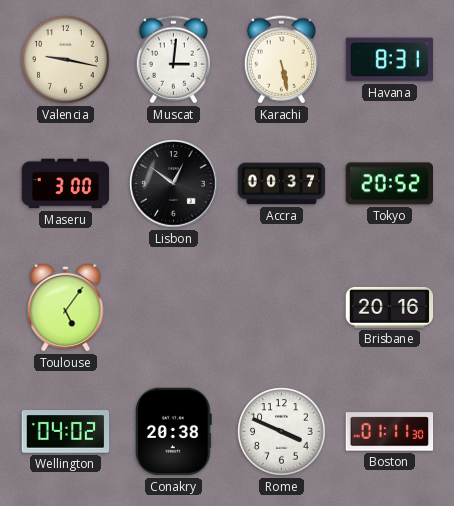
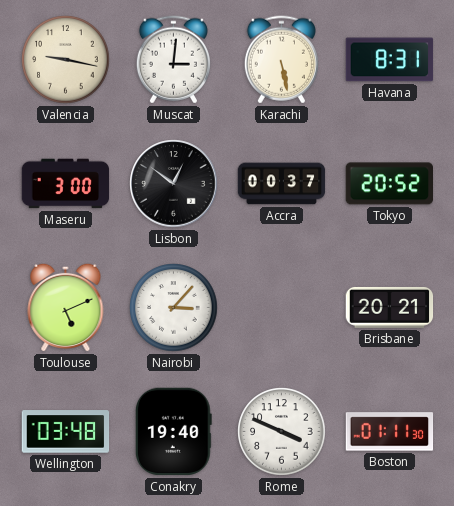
Toulouse: 5:06 -> 5:11 (66, 307)
Nairobi: none -> 3:07 (174, 308)
Brisbane: 20:16 -> 20:21 (390, 307)
Wellington: 04:02 -> 03:48 (66, 432)
Conakry: 20:38 -> 19:40 (173, 432)
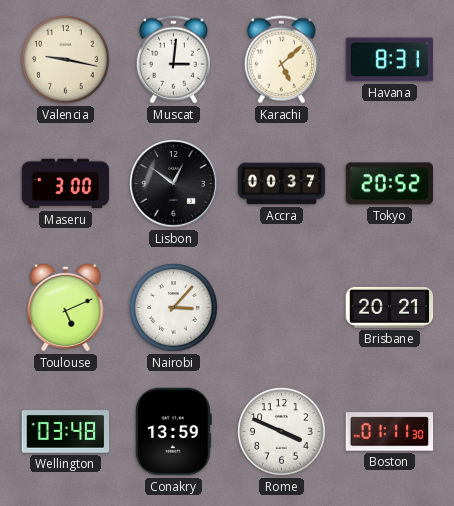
Karachi: 5:28 -> 5:08 (281, 60)
Conakry: 19:40 -> 13:59 (173, 432)
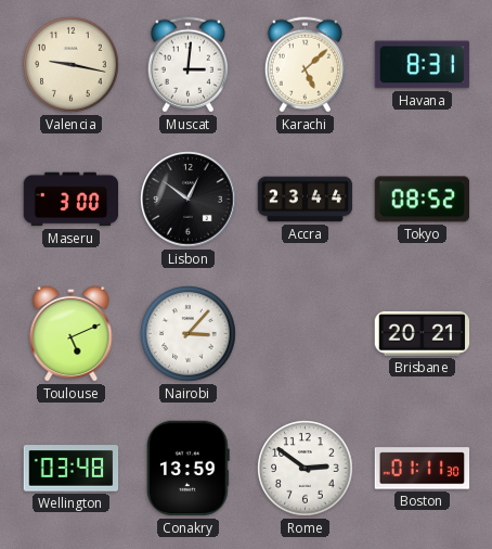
Accra: 00:37 -> 23:44 (306, 200)
Tokyo: 20:52 -> 08:52 (423, 200)
Rome: 3:49 -> 2:51 (306, 469)
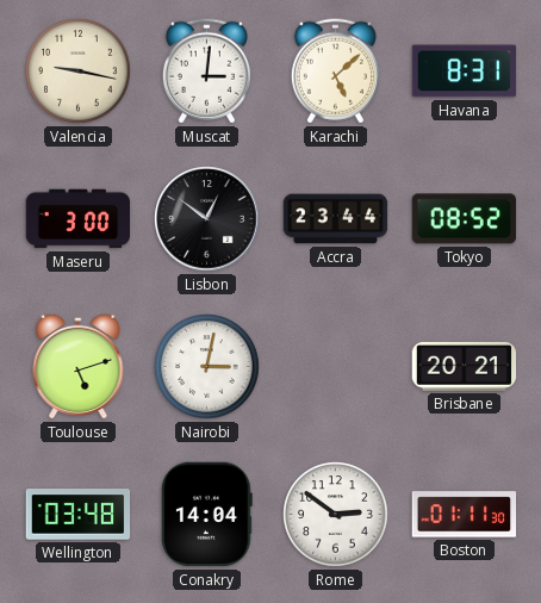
Toulouse: 5:11 -> 5:12 (79, 366)
Nairobi: 3:07 -> 3:02 (207, 367)
Conakry: 13:59 -> 14:04 (206, 515)
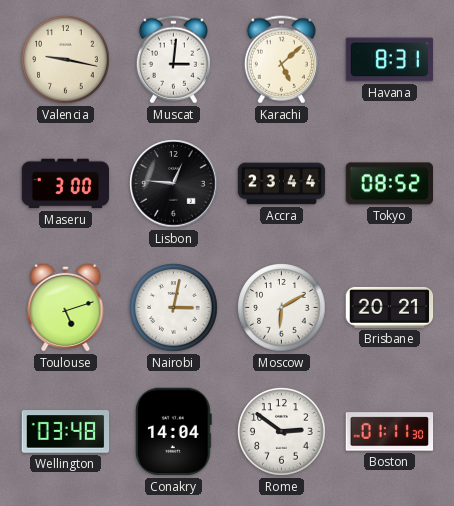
Lisbon: 12:51 -> 12:46 (174, 184)
Moscow: none -> 6:10 (282, 308)
